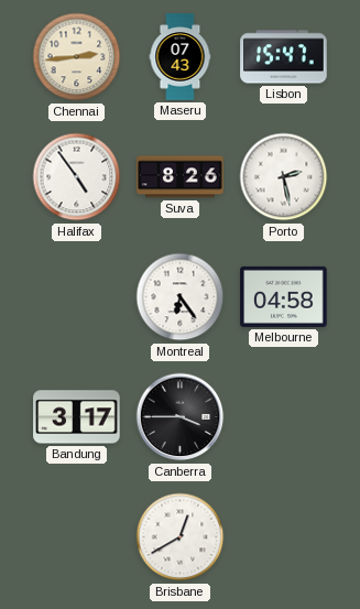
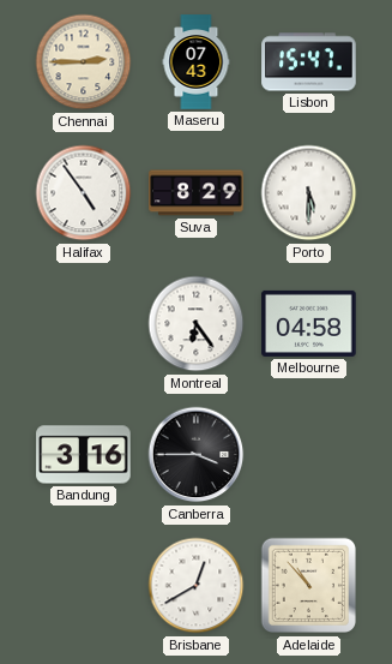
Chennai: 2:44 -> 2:45 (84, 62)
Suva: 8:26 -> 8:29 (197, 193)
Porto: 2:28 -> 5:30 (309, 193)
Bandung: 3:17 -> 3:16 (84, 455)
Adelaide: none -> 10:53 (309, 586)
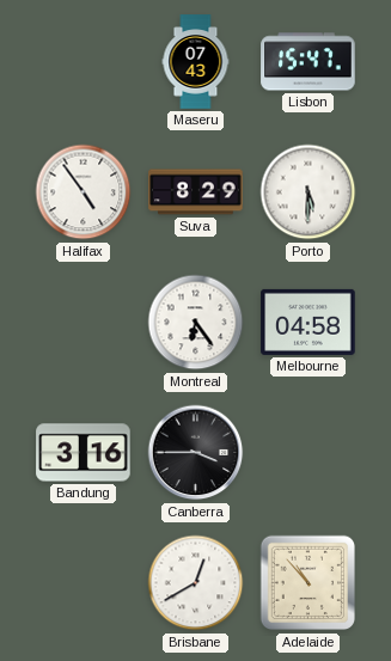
Chennai: 2:45 -> none (84, 62)
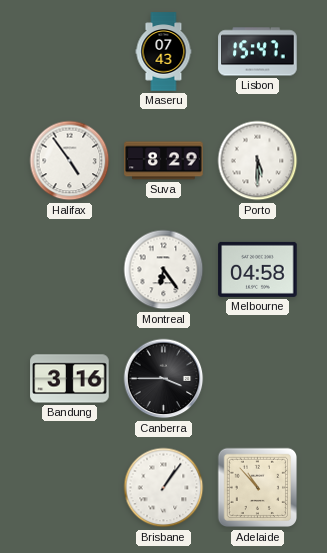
Brisbane: 12:40 -> 1:06 (164, 488)
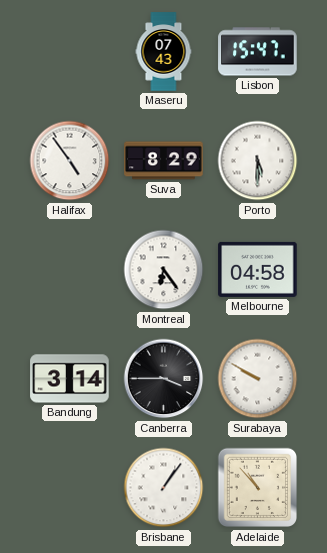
Bandung: 3:16 -> 3:14 (70, 379)
Surabaya: none -> 9:50 (258, 379)
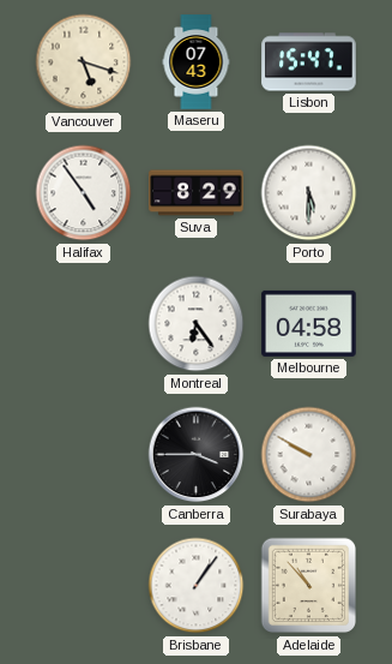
Vancouver: none -> 5:18 (84, 62)
Bandung: 3:14 -> none (70, 379)
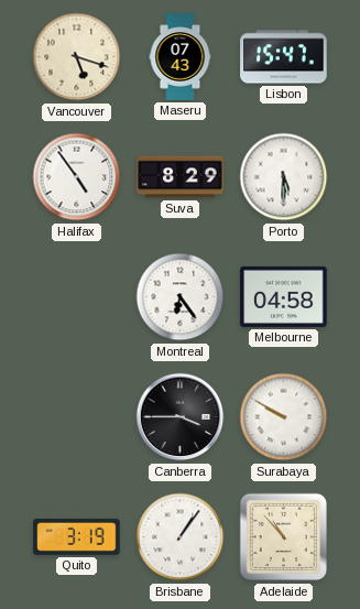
Quito: none -> 3:19 (77, 536)
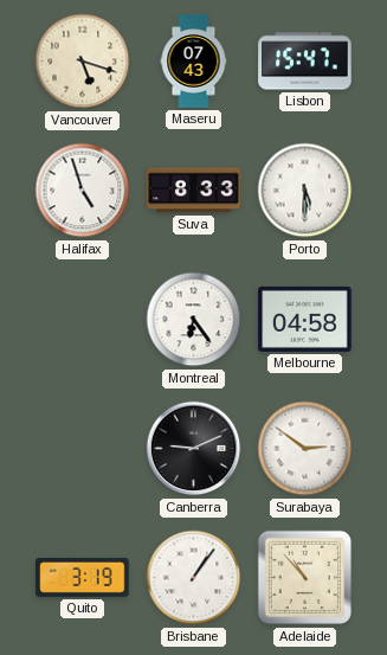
Halifax: 4:54 -> 4:57 (83, 191)
Suva: 8:29 -> 8:33 (194, 191)
Canberra: 3:45 -> 9:11 (194, 449)
Surabaya: 9:50 -> 2:51 (305, 449)
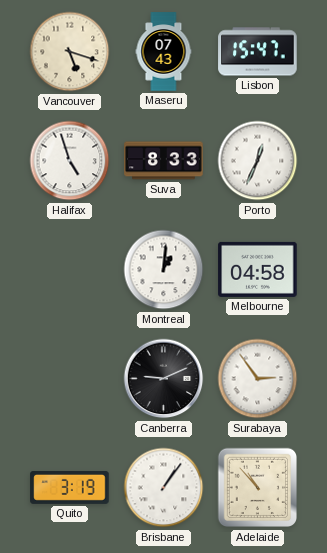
Porto: 5:30 -> 12:34 (258, 161)
Montreal: 6:24 -> 1:01 (164, 270)
Surabaya: 2:51 -> 2:54 (258, 379)
